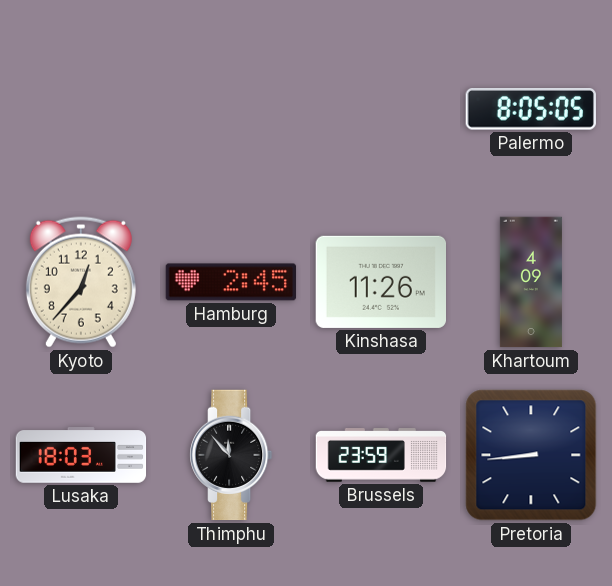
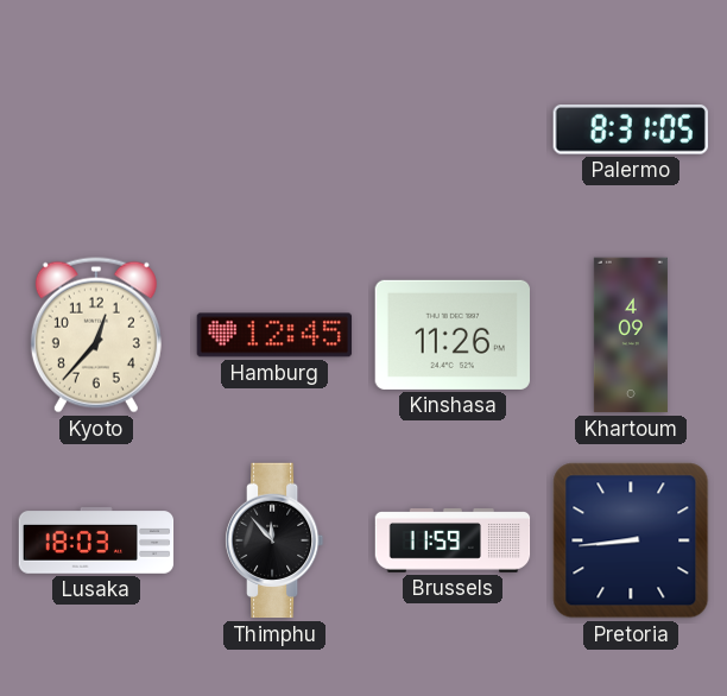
Palermo: 8:05 -> 8:31 (631, 131)
Hamburg: 2:45 -> 12:45 (274, 335)
Brussels: 23:59 -> 11:59 (453, 542)
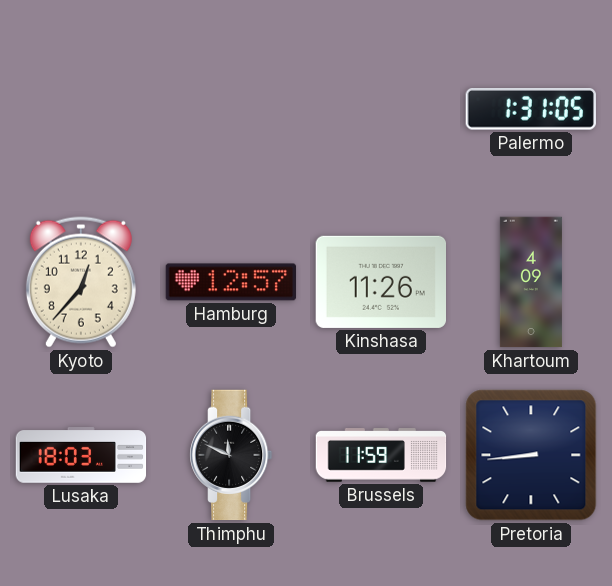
Palermo: 8:31 -> 1:31 (531, 110)
Hamburg: 12:45 -> 12:57 (231, 282)
Thimphu: 11:53 -> 11:49 (232, 455)
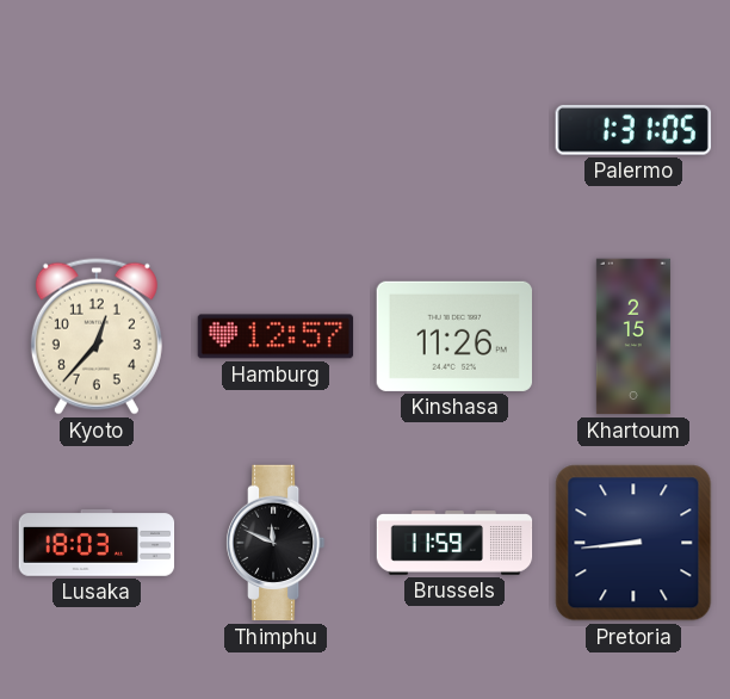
Khartoum: 4:09 -> 2:15 (633, 336)
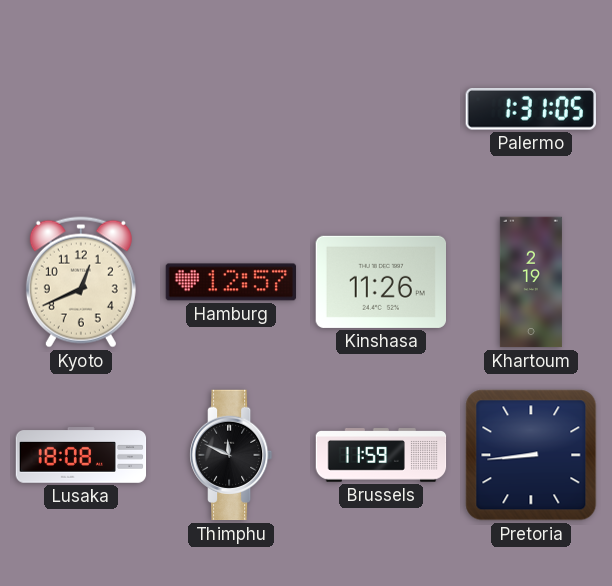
Kyoto: 12:37 -> 12:41 (81, 282)
Khartoum: 2:15 -> 2:19 (531, 282)
Lusaka: 18:03 -> 18:08 (81, 455)
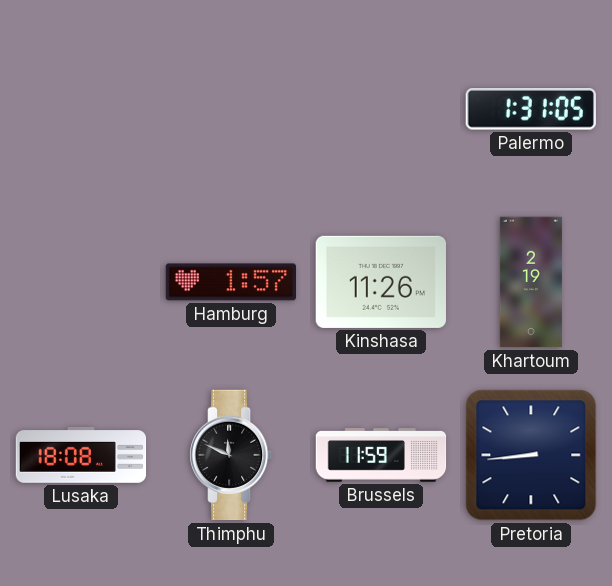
Kyoto: 12:41 -> none (81, 282)
Hamburg: 12:57 -> 1:57 (231, 282)
